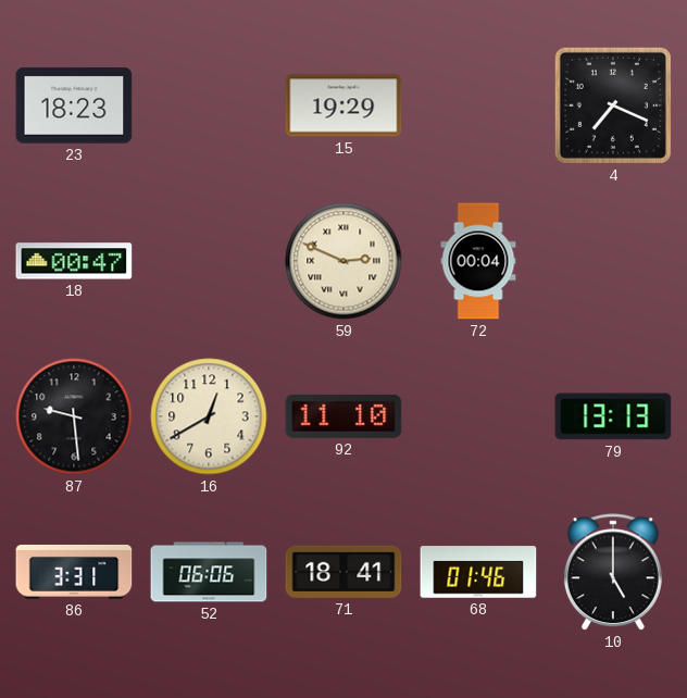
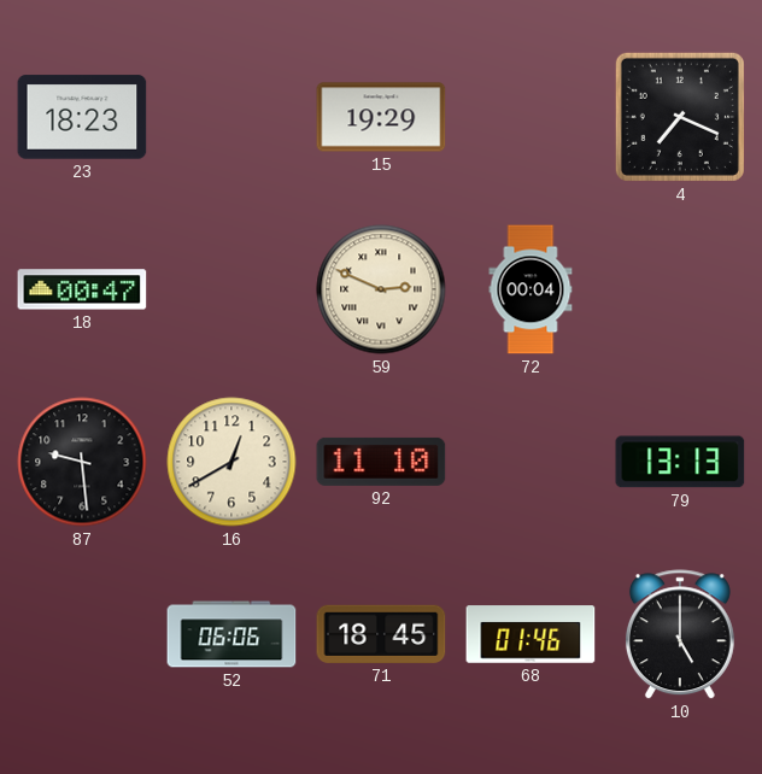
86: 3:31 -> none (74, 572)
71: 18:41 -> 18:45 (381, 634)
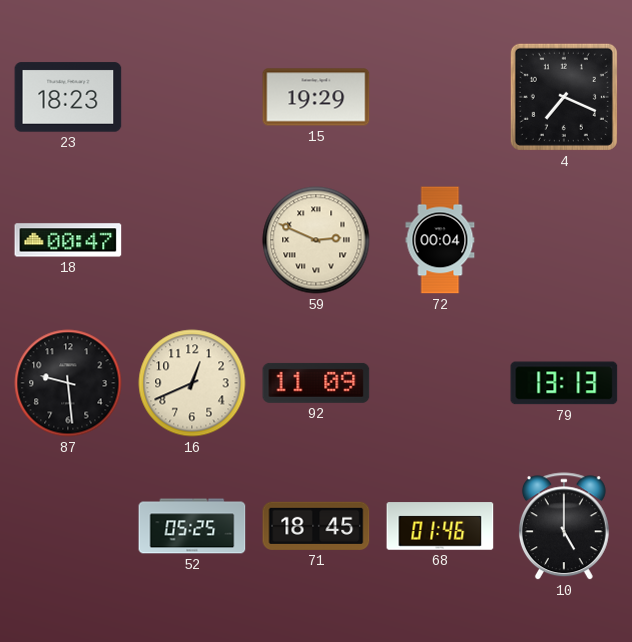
16: 12:40 -> 12:41 (192, 383)
92: 11:10 -> 11:09 (316, 383)
52: 06:06 -> 05:25 (192, 526)
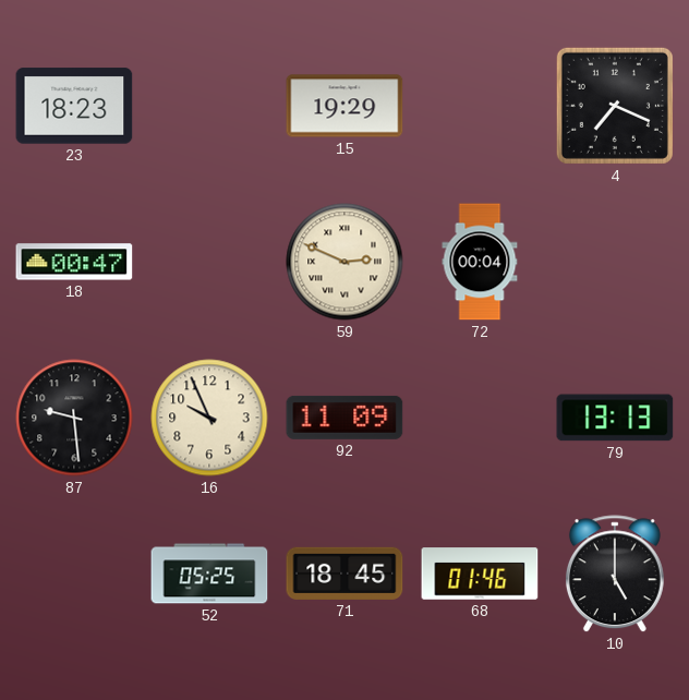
16: 12:41 -> 9:56 (209, 418)
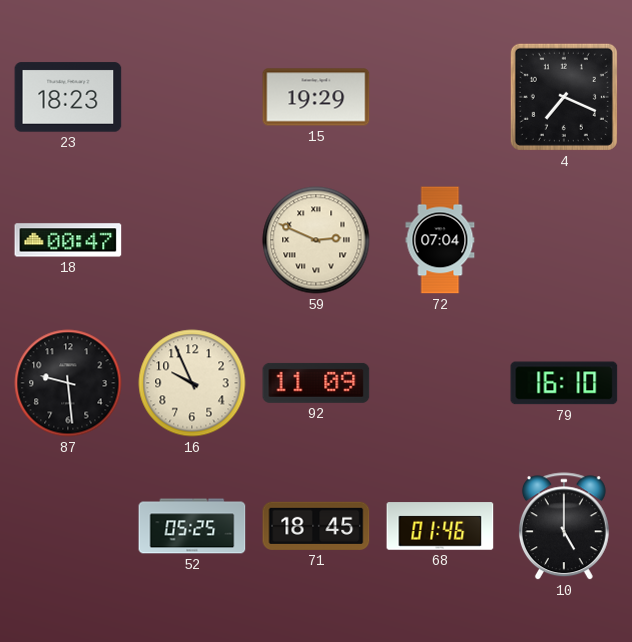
72: 00:04 -> 07:04 (440, 240)
79: 13:13 -> 16:10 (564, 383)
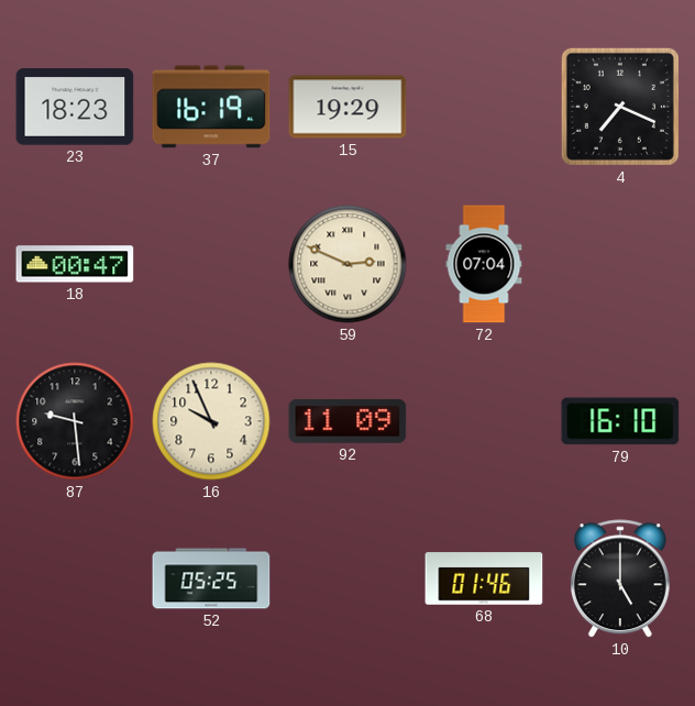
37: none -> 16:19 (211, 107)
71: 18:45 -> none (316, 526)
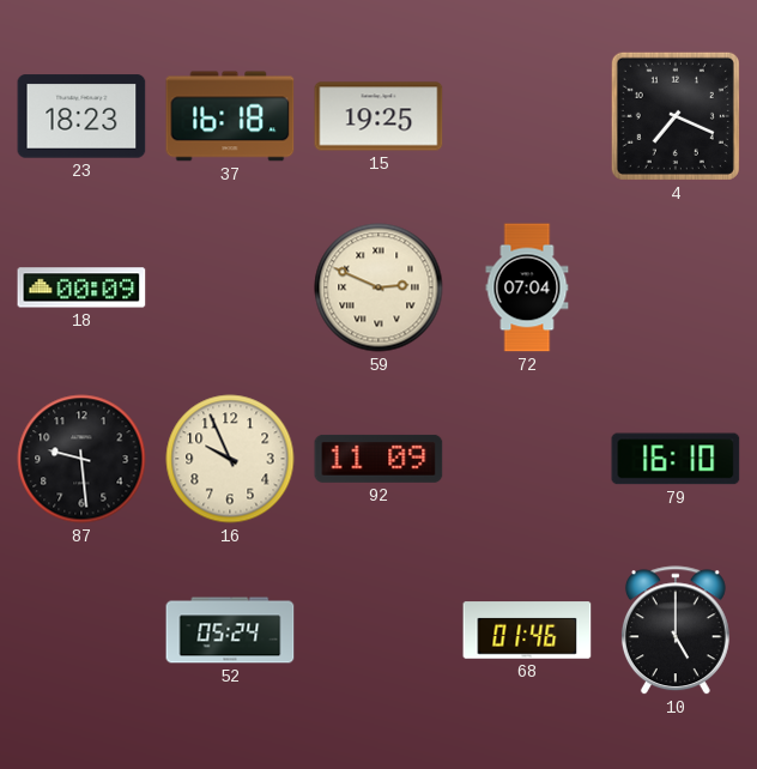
37: 16:19 -> 16:18 (230, 116)
15: 19:29 -> 19:25 (378, 116)
18: 00:47 -> 00:09 (81, 287)
52: 05:25 -> 05:24 (230, 630)
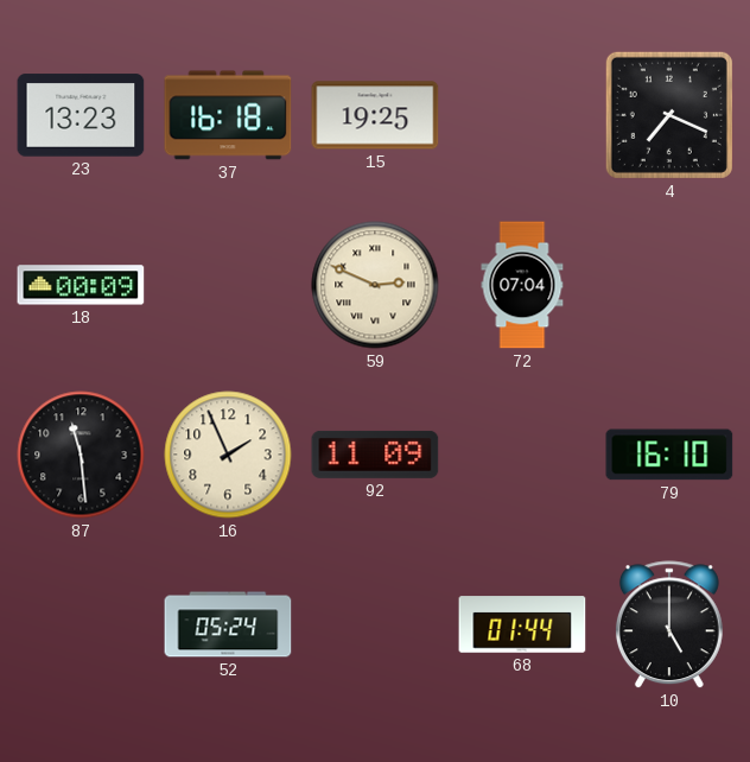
23: 18:23 -> 13:23 (81, 115)
87: 9:29 -> 11:29 (81, 455)
16: 9:56 -> 1:56 (228, 455)
68: 01:46 -> 01:44 (522, 624)
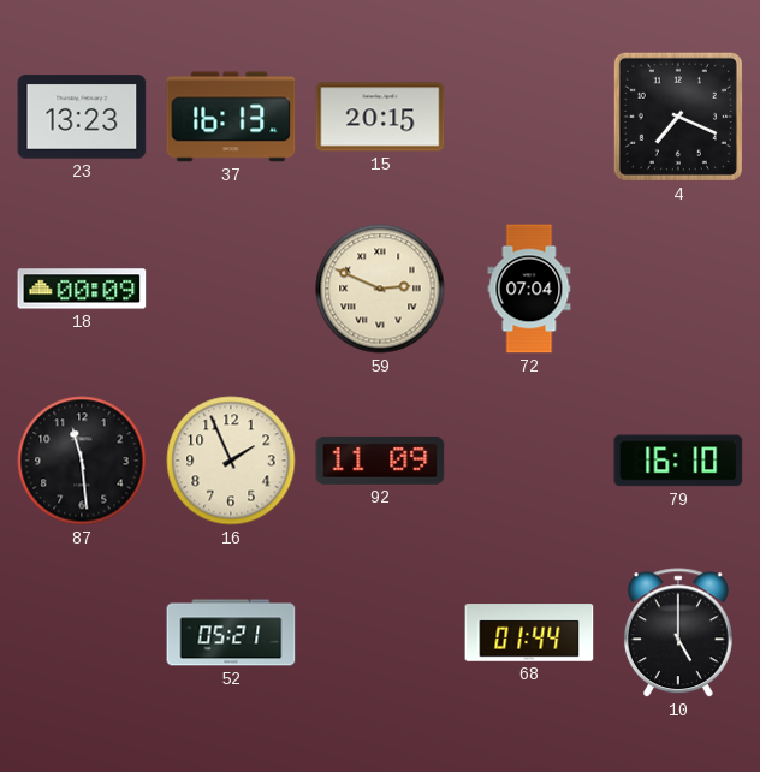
37: 16:18 -> 16:13 (231, 117)
15: 19:25 -> 20:15 (380, 117)
52: 05:24 -> 05:21 (231, 633)
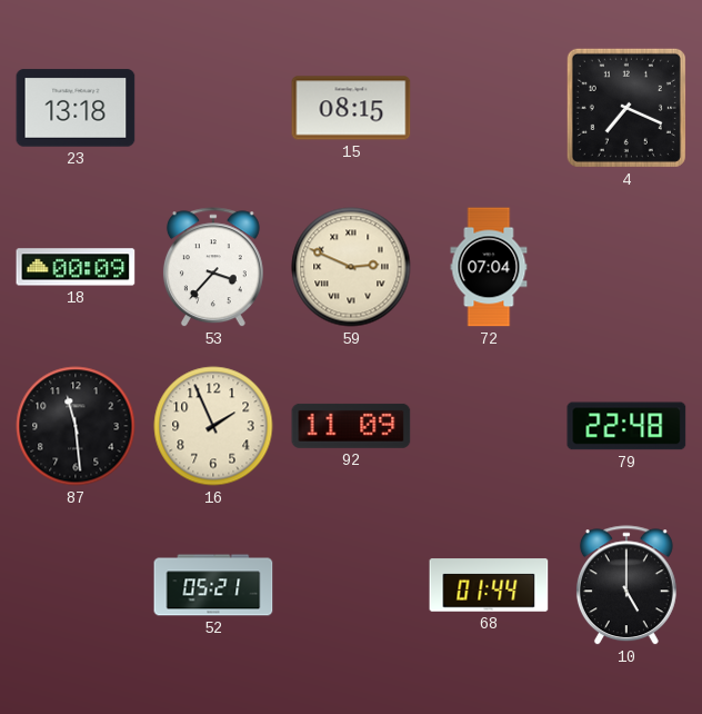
23: 13:23 -> 13:18 (76, 108)
37: 16:13 -> none (231, 117)
15: 20:15 -> 08:15 (351, 108)
53: none -> 3:37 (213, 268)
79: 16:10 -> 22:48 (626, 426)
